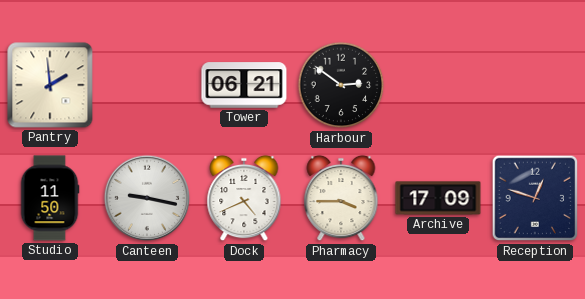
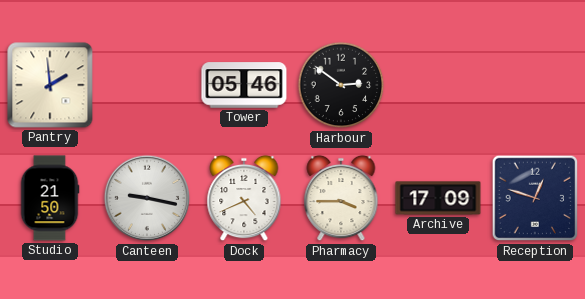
Tower: 06:21 -> 05:46 (244, 85)
Studio: 11:50 -> 21:50 (50, 198)
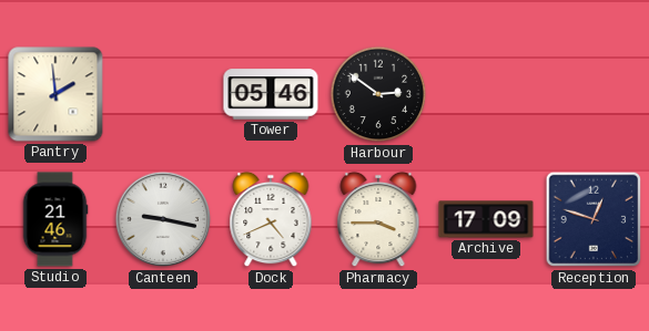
Studio: 21:50 -> 21:46 (55, 219)
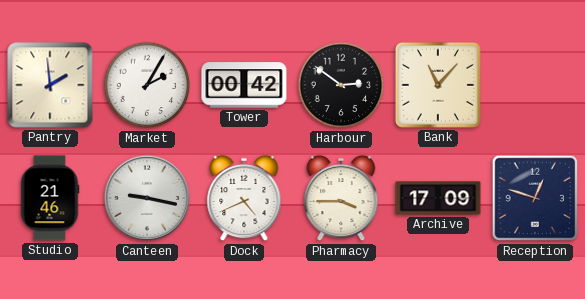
Market: none -> 2:05 (147, 85)
Tower: 05:46 -> 00:42 (244, 85)
Bank: none -> 11:07 (438, 85)
